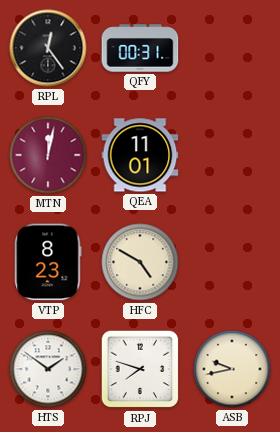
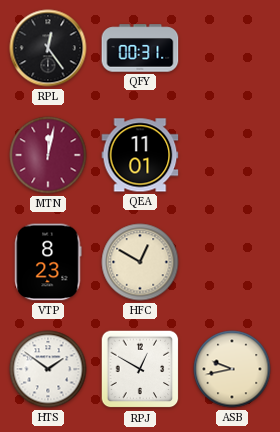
HFC: 4:50 -> 12:50 (140, 262)
RPJ: 7:48 -> 12:50 (140, 369)
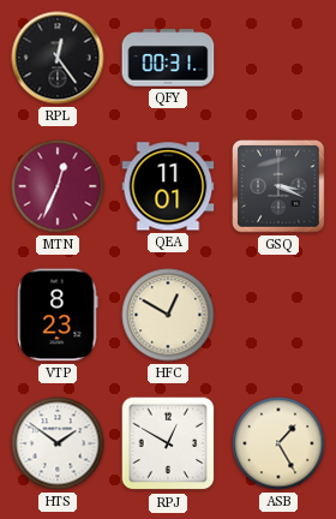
MTN: 12:02 -> 12:34 (58, 186)
GSQ: none -> 3:19 (278, 186)
ASB: 9:43 -> 1:25 (278, 443)
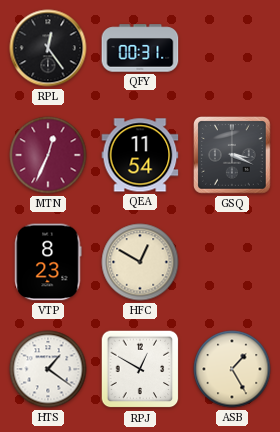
QEA: 11:01 -> 11:54 (140, 155)
HTS: 1:51 -> 1:21 (48, 369)
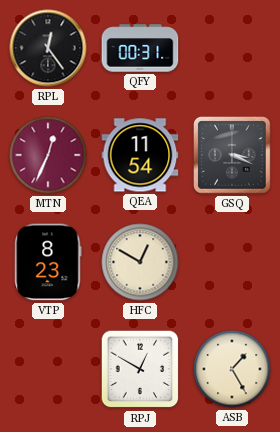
HTS: 1:21 -> none (48, 369)
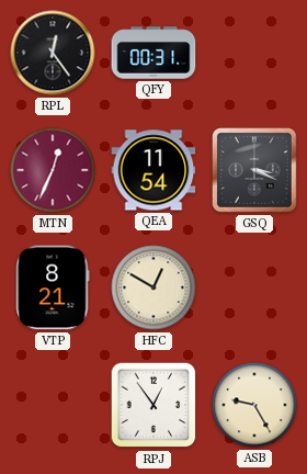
VTP: 8:23 -> 8:21 (53, 287)
RPJ: 12:50 -> 12:54 (153, 405)
ASB: 1:25 -> 9:25 (254, 405)
